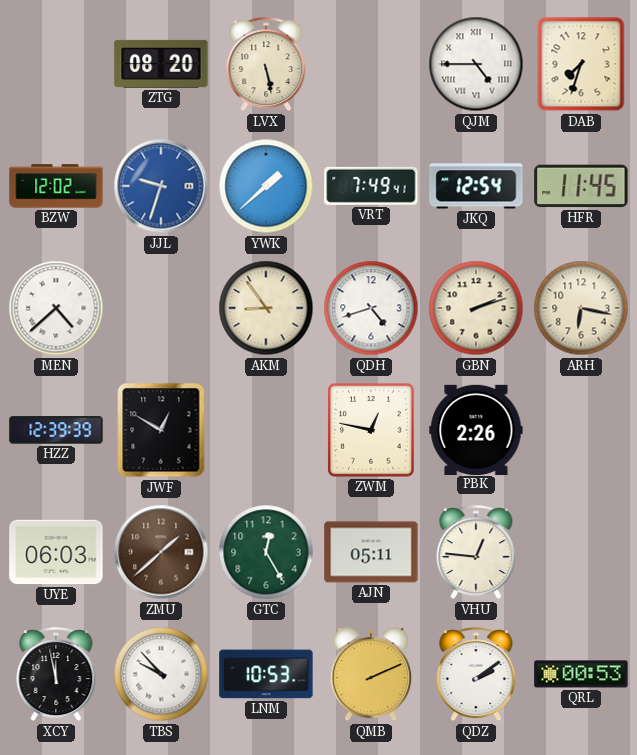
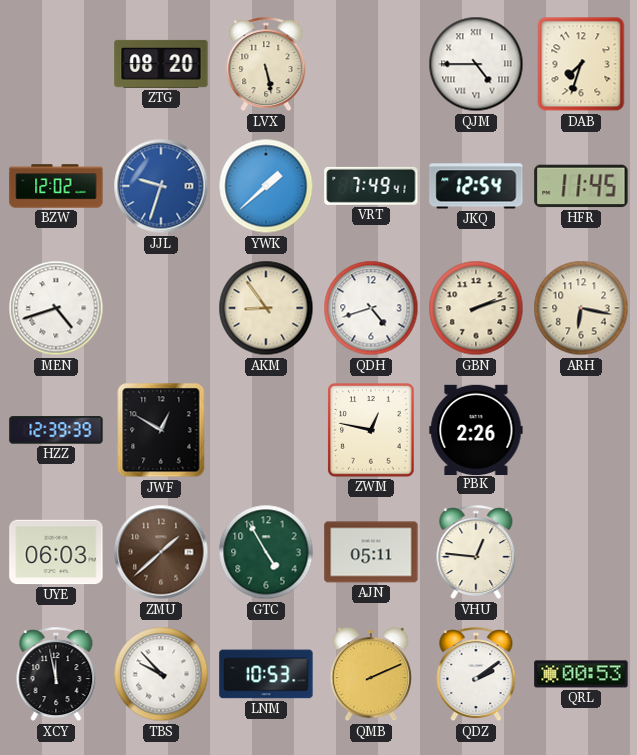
MEN: 4:38 -> 4:42 (56, 308)
GTC: 12:25 -> 4:55 (266, 552)
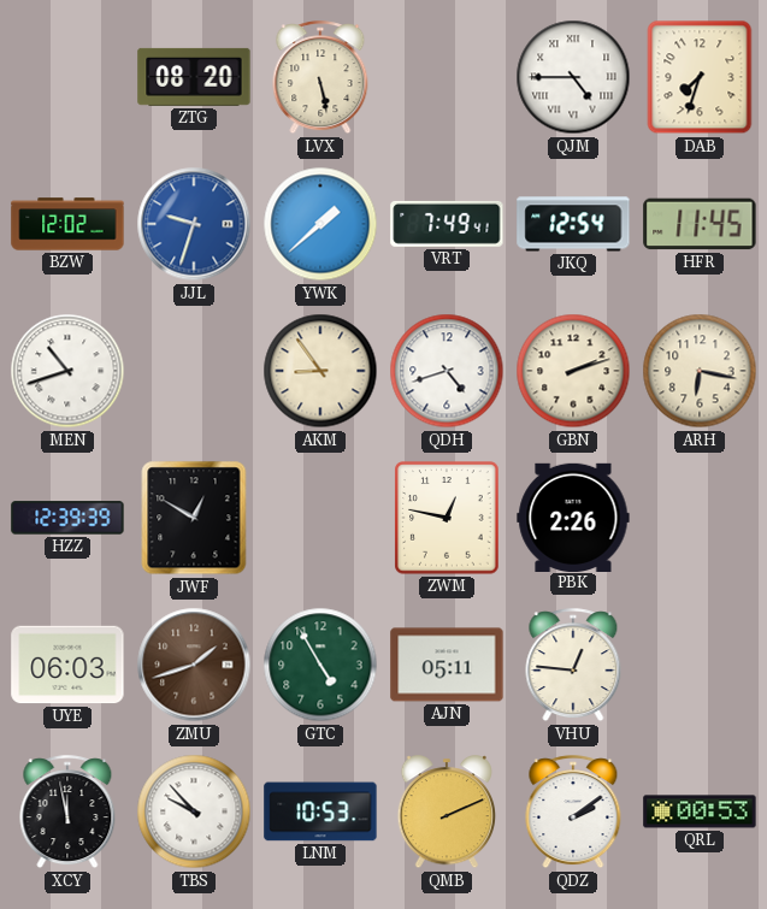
MEN: 4:42 -> 10:42 (67, 371)
ZMU: 1:38 -> 1:42 (194, 665)
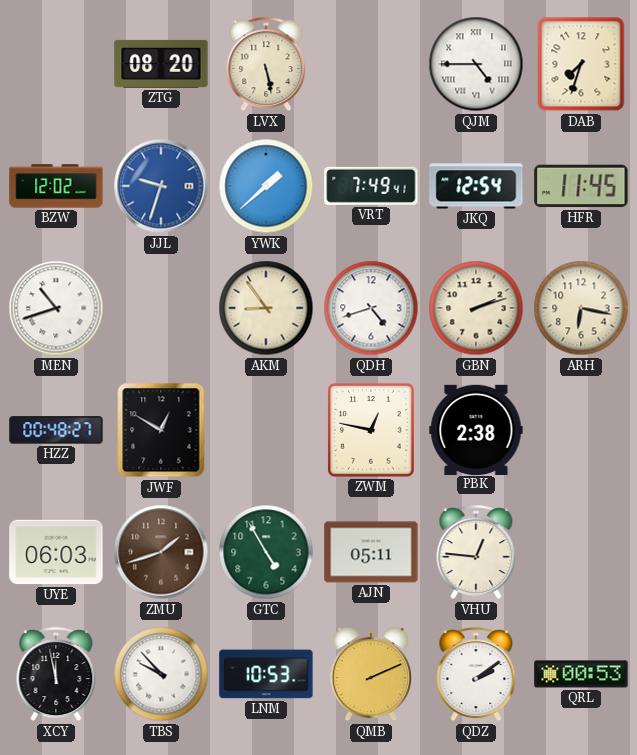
HZZ: 12:39 -> 00:48 (56, 430)
PBK: 2:26 -> 2:38 (476, 429)
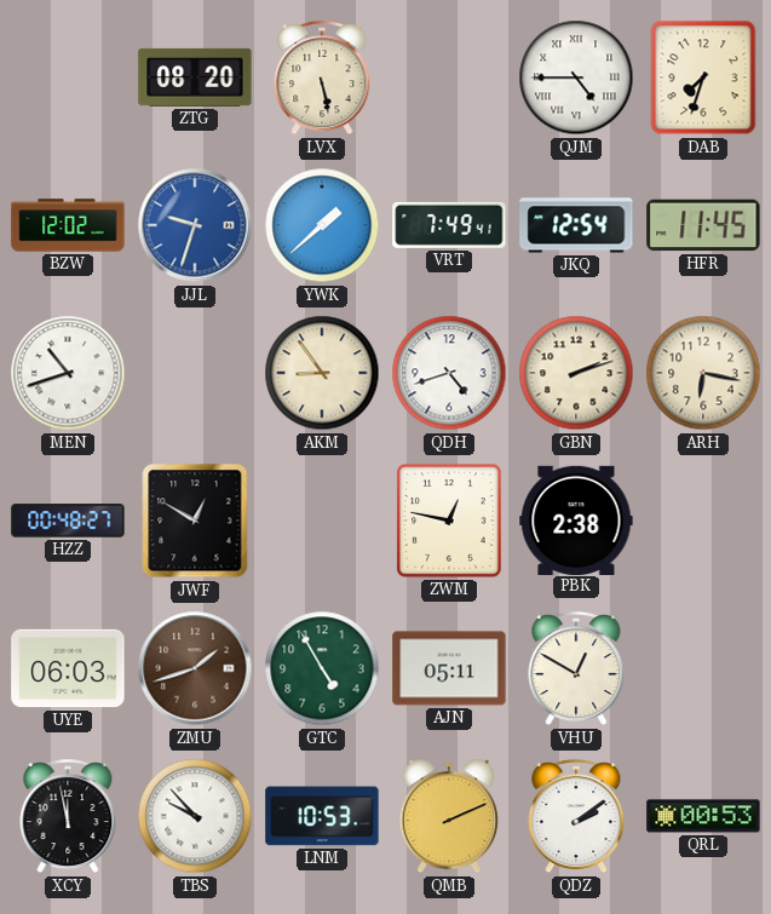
VHU: 12:46 -> 12:50 (576, 669)
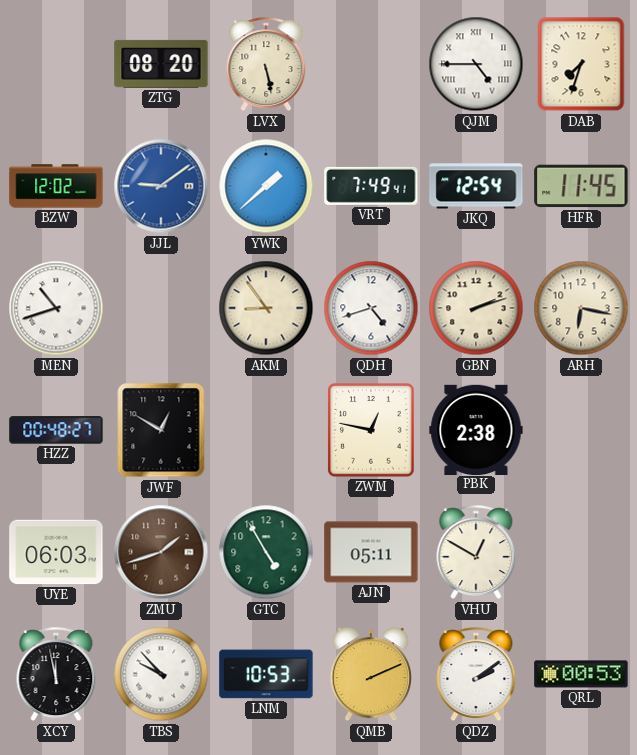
JJL: 9:33 -> 9:09 (161, 186)
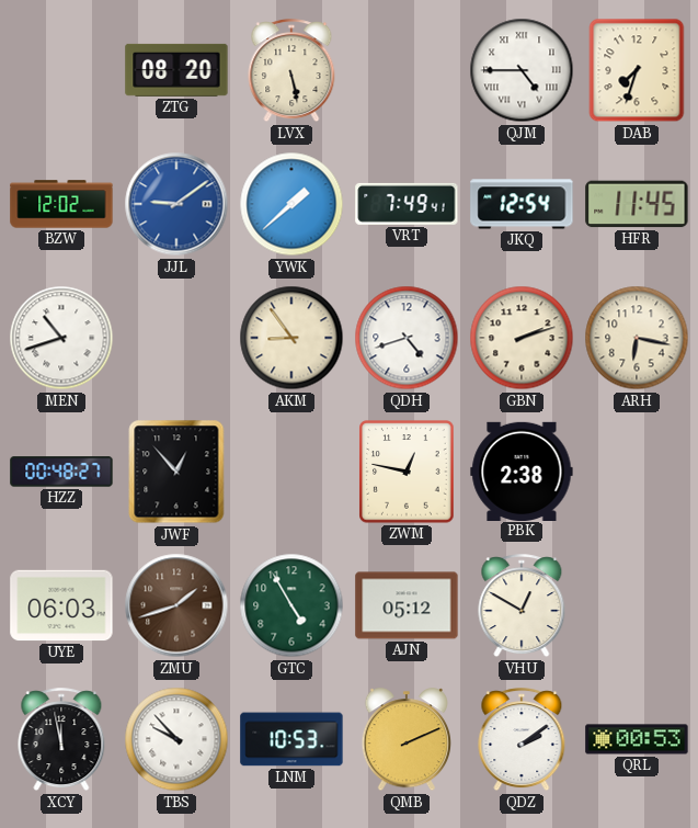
JWF: 12:50 -> 12:53 (176, 472)
AJN: 05:11 -> 05:12 (407, 605)
